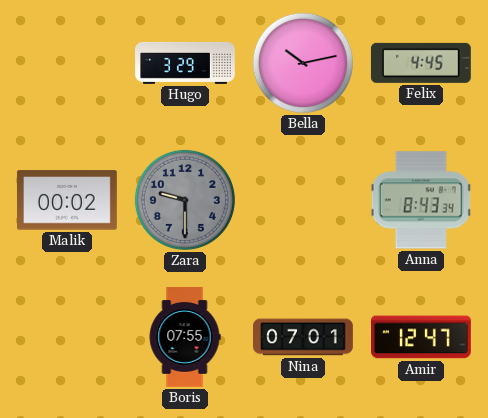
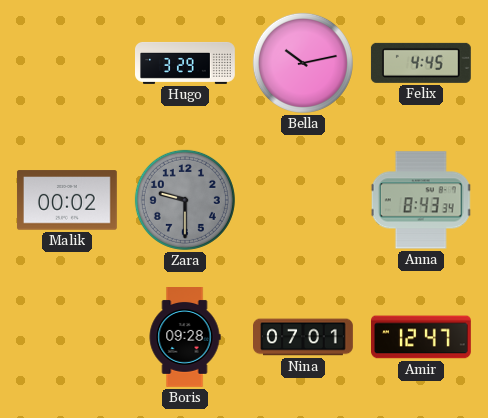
Boris: 07:55 -> 09:28 (185, 338)
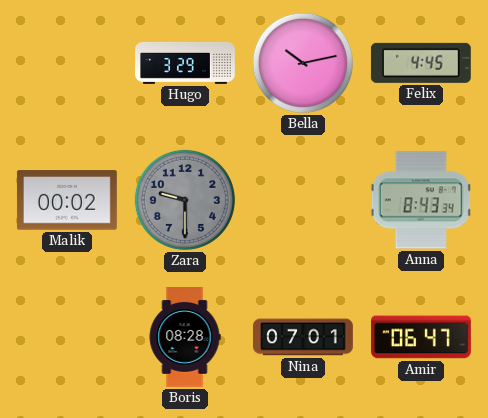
Boris: 09:28 -> 08:28 (185, 338)
Amir: 12:47 -> 06:47 (422, 337)
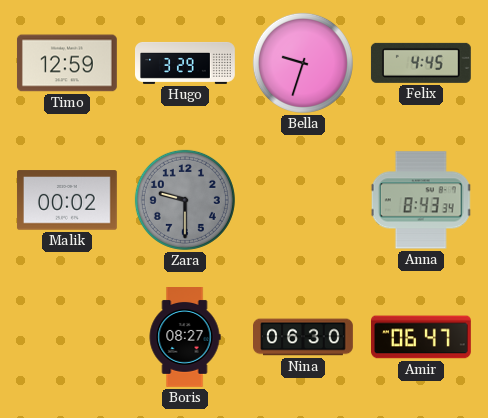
Timo: none -> 12:59 (67, 63)
Bella: 10:13 -> 9:33 (303, 63)
Boris: 08:28 -> 08:27 (185, 338)
Nina: 07:01 -> 06:30 (304, 337)
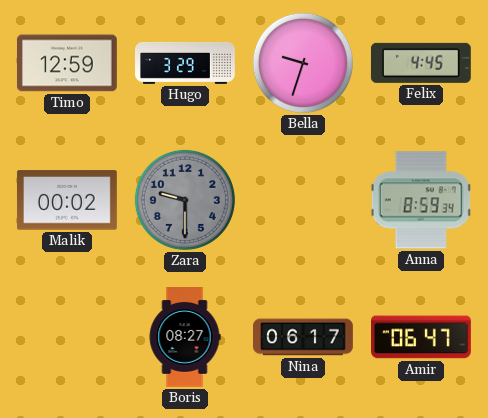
Anna: 8:43 -> 8:59 (421, 200)
Nina: 06:30 -> 06:17 (304, 337)
